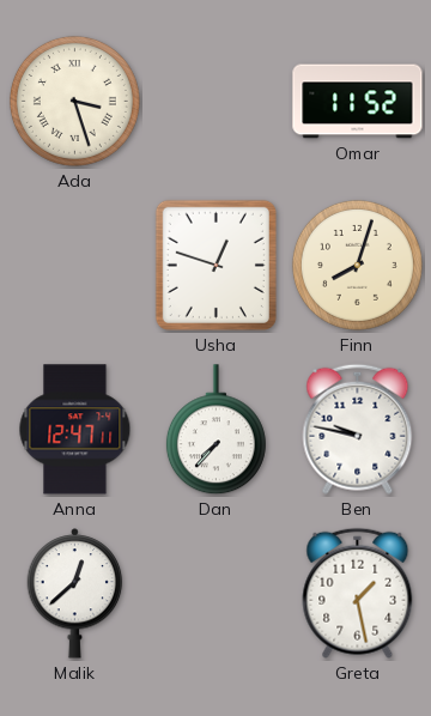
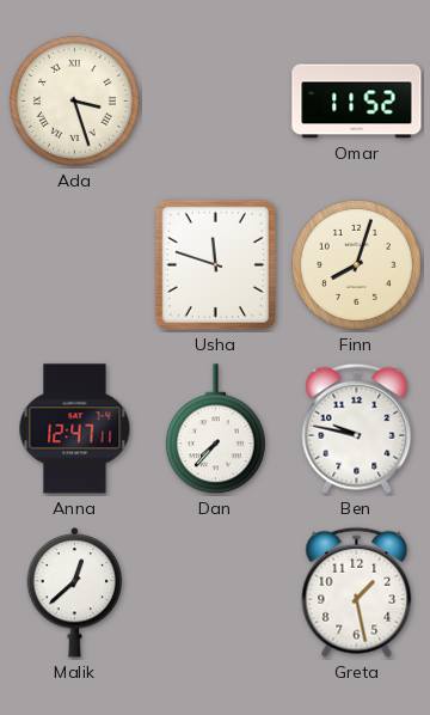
Usha: 12:48 -> 11:48 (215, 264)
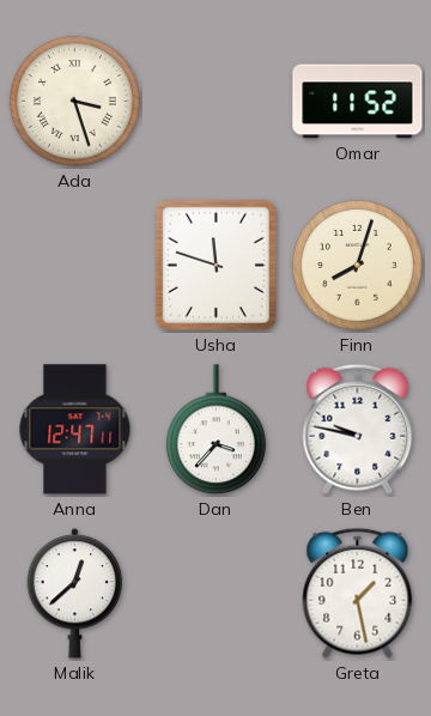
Dan: 7:37 -> 3:37 (215, 430)
